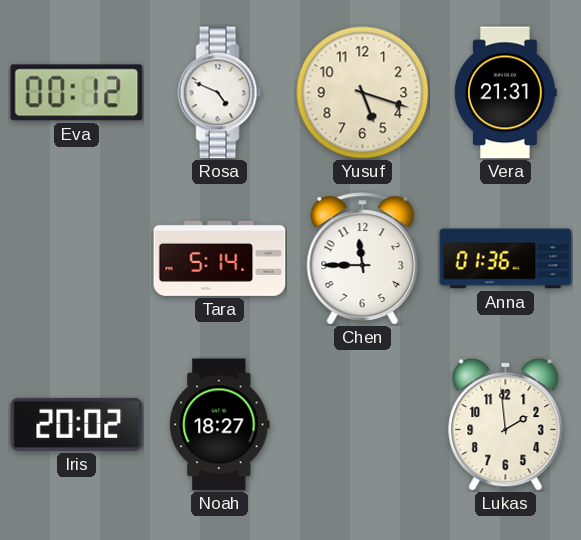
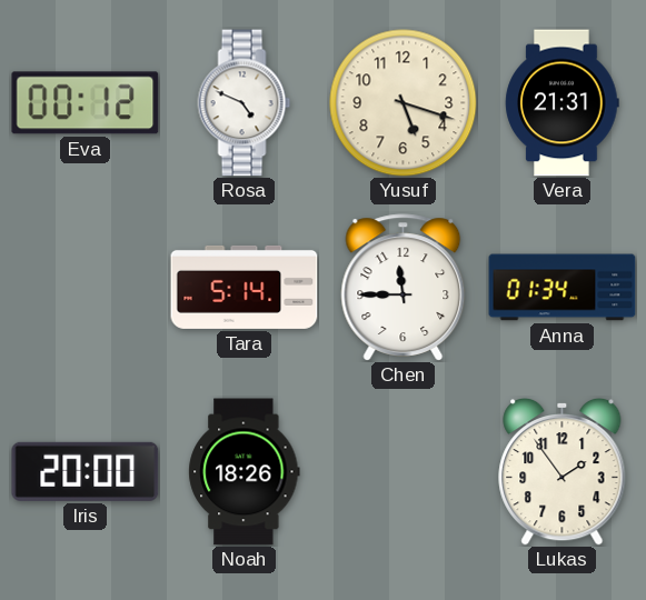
Anna: 01:36 -> 01:34 (563, 288)
Iris: 20:02 -> 20:00 (86, 471)
Noah: 18:27 -> 18:26 (245, 472)
Lukas: 1:59 -> 1:54 (563, 471)
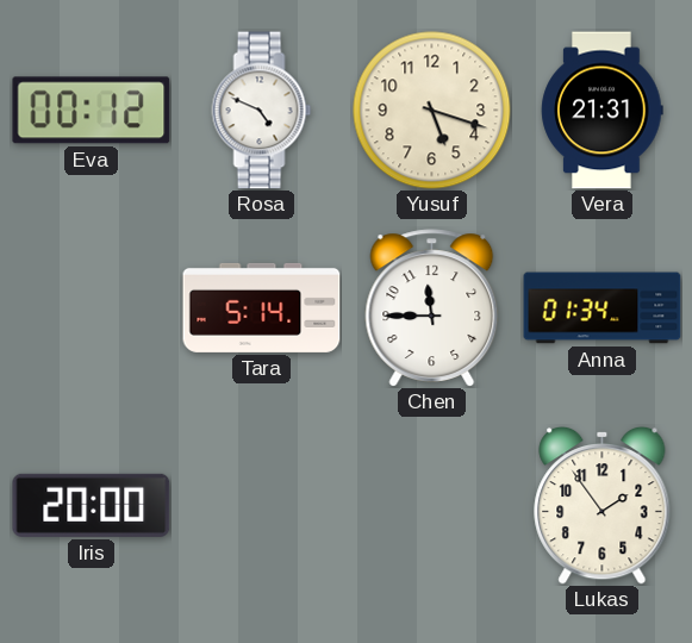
Noah: 18:26 -> none (245, 472)
